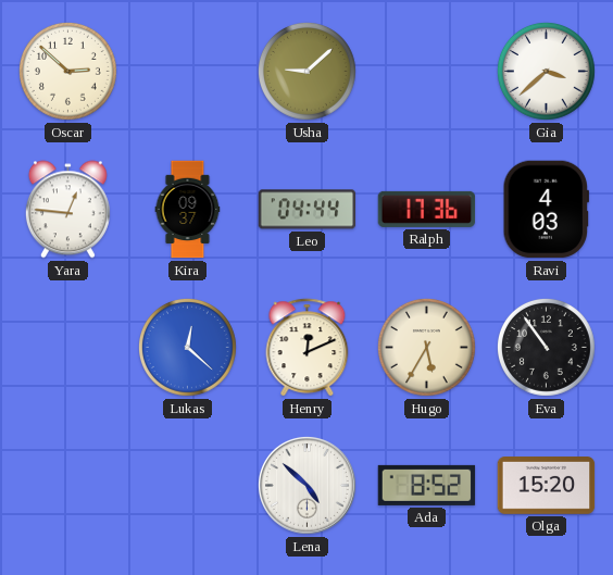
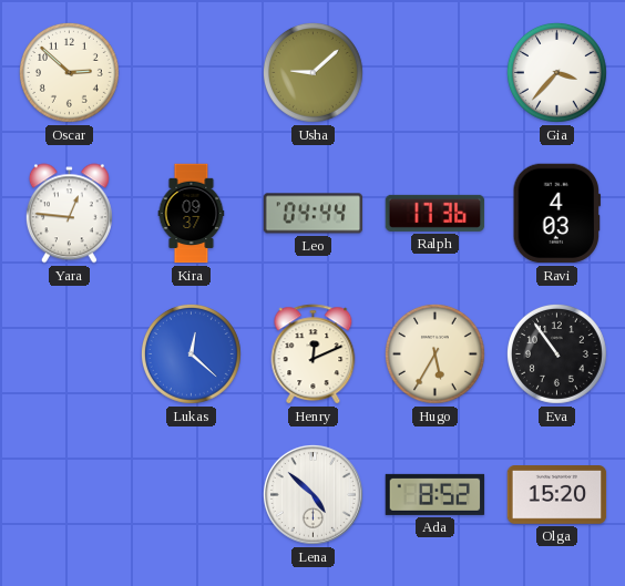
Gia: 3:38 -> 3:37 (556, 72)
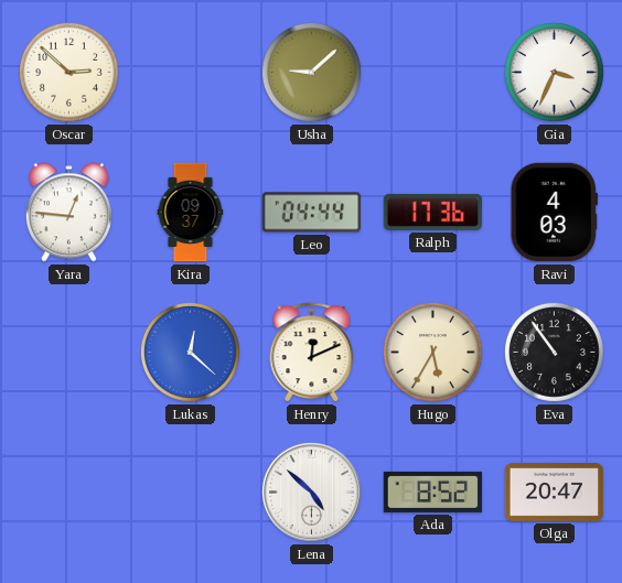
Gia: 3:37 -> 3:34 (554, 72)
Olga: 15:20 -> 20:47 (555, 493)
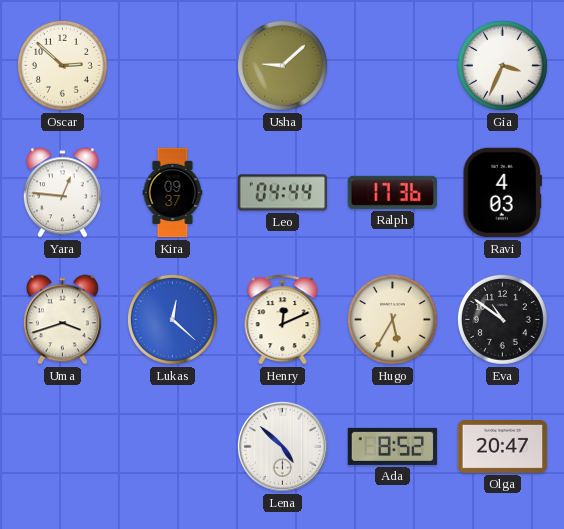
Uma: none -> 3:42 (62, 320)
Eva: 10:54 -> 10:51 (502, 319)
